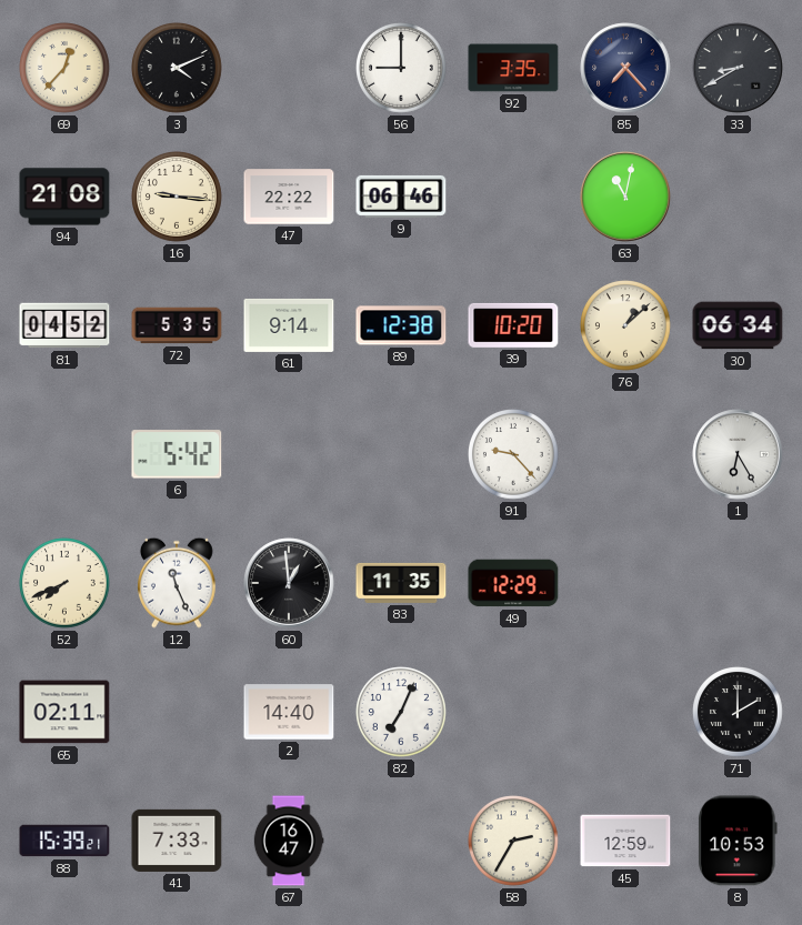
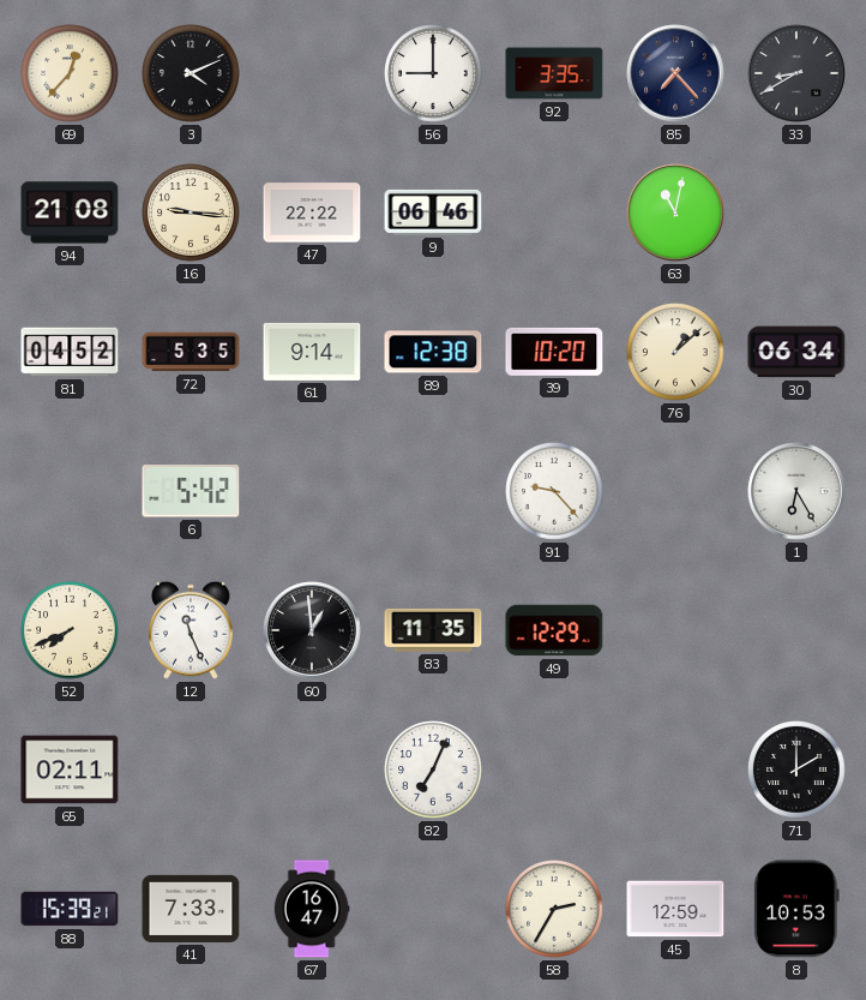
2: 14:40 -> none (289, 712)
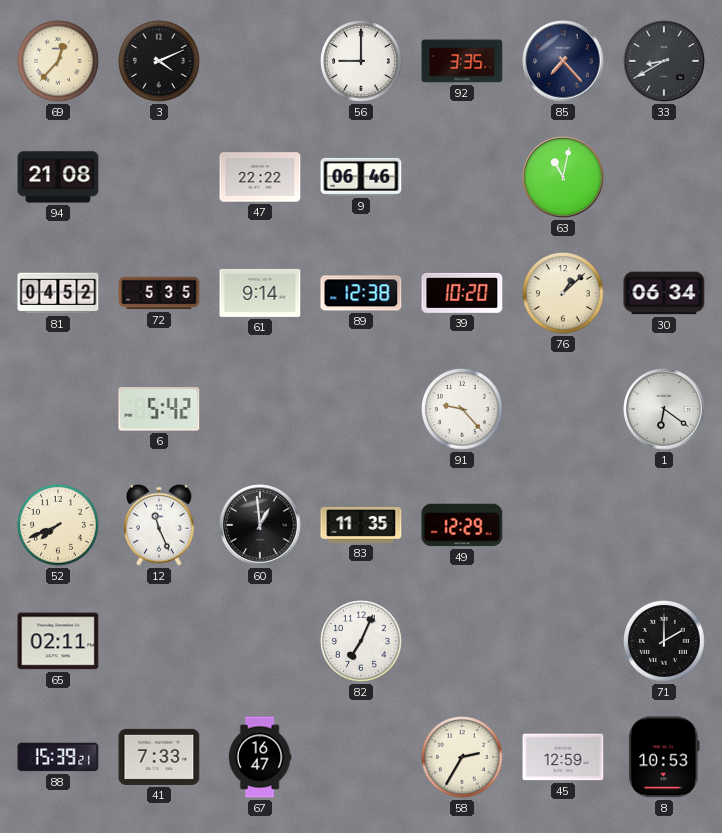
16: 9:16 -> none (191, 214)
1: 6:25 -> 6:21 (664, 409)
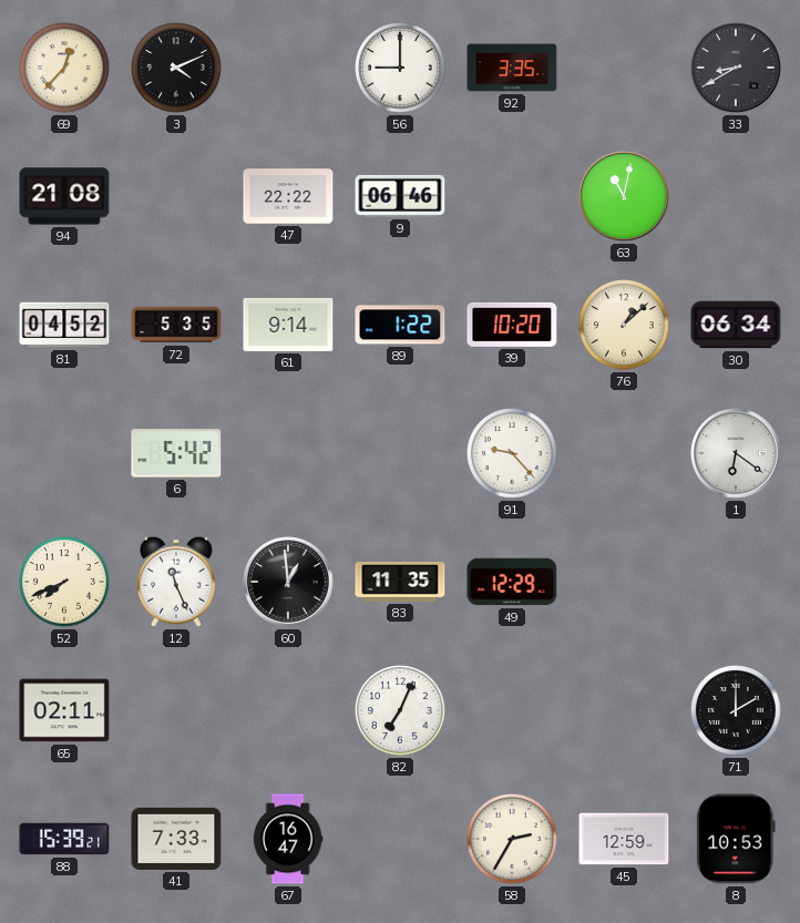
85: 7:23 -> none (563, 61)
89: 12:38 -> 1:22 (400, 325)
